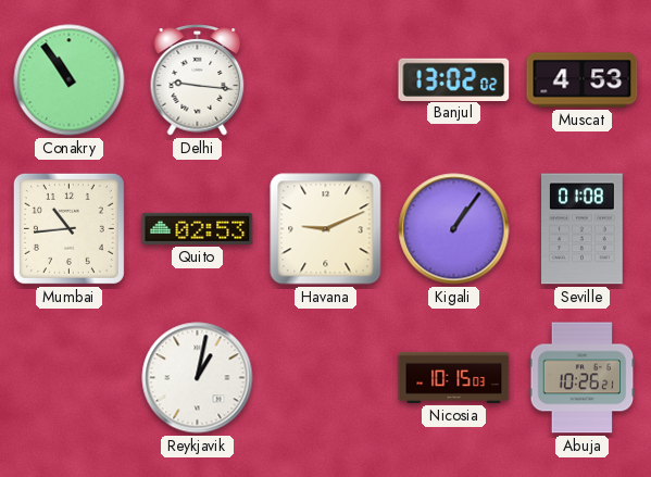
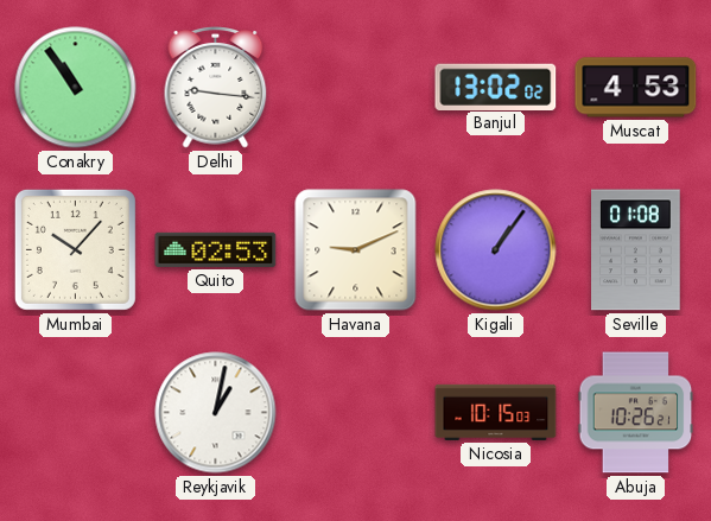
Mumbai: 10:44 -> 10:07 (75, 249)
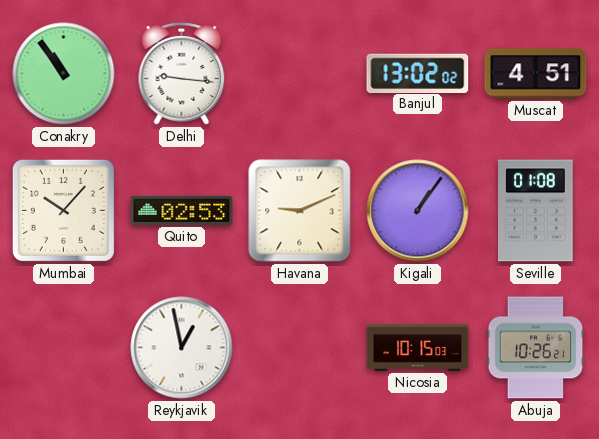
Muscat: 4:53 -> 4:51 (536, 74)
Reykjavik: 1:02 -> 12:58 (182, 348)
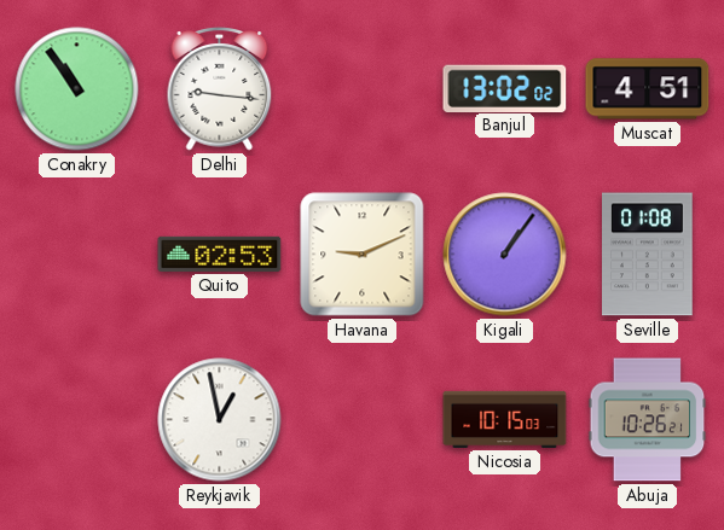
Mumbai: 10:07 -> none (63, 210)
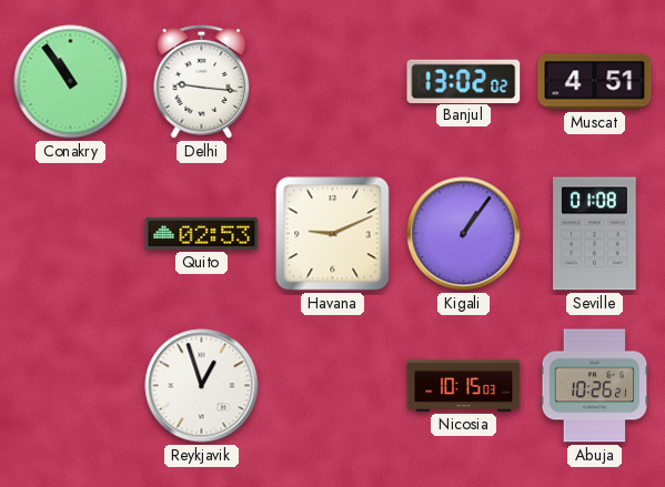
Reykjavik: 12:58 -> 12:57 (202, 386)
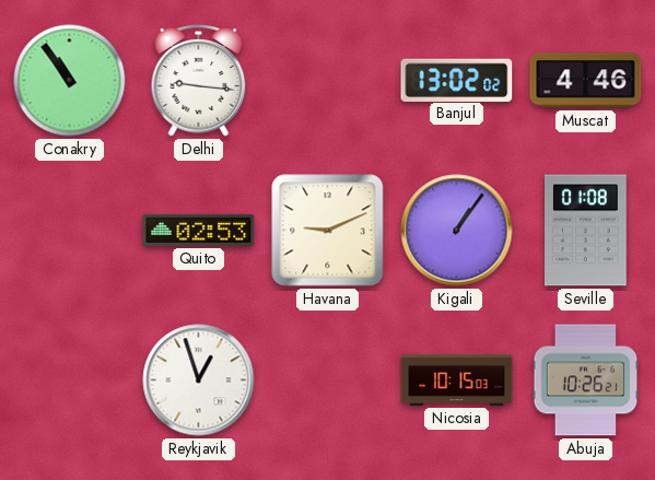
Muscat: 4:51 -> 4:46 (586, 81)
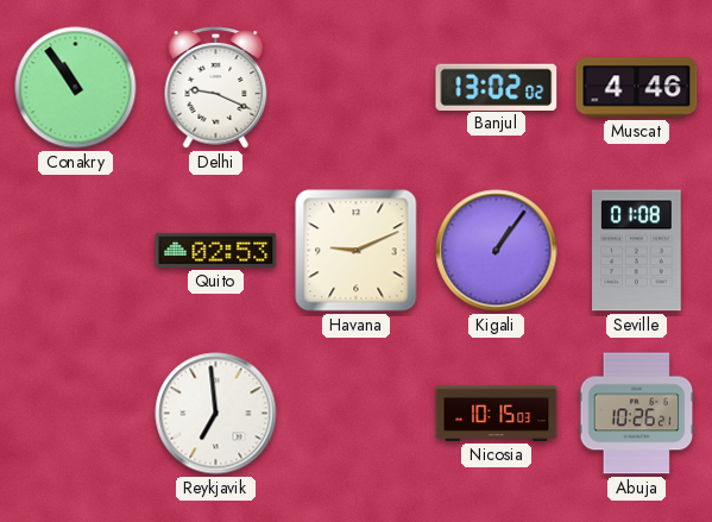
Delhi: 9:16 -> 9:19 (216, 88)
Reykjavik: 12:57 -> 6:59 (216, 414)
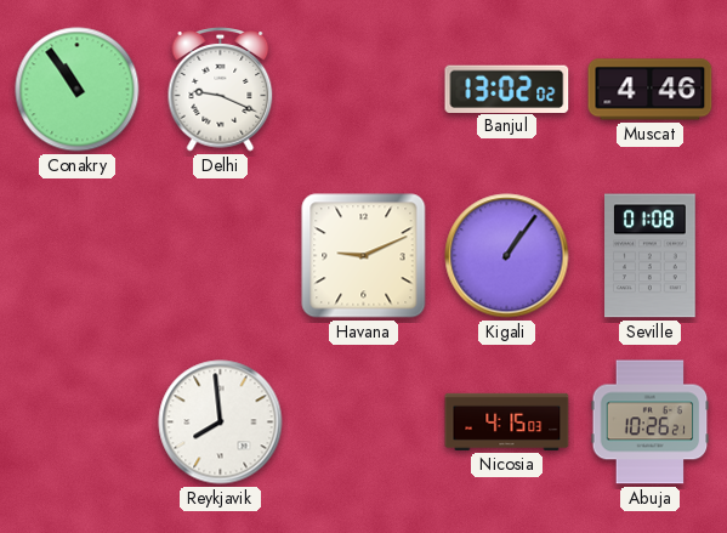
Quito: 02:53 -> none (216, 250)
Reykjavik: 6:59 -> 7:59 (221, 423)
Nicosia: 10:15 -> 4:15 (507, 421)
